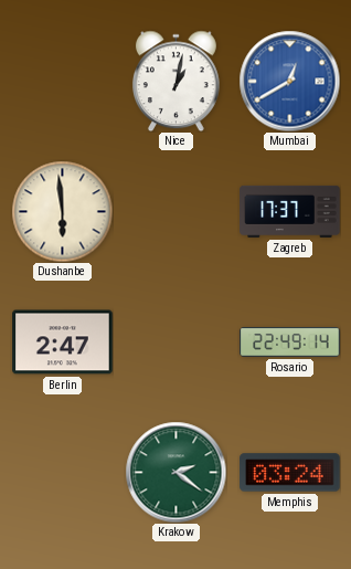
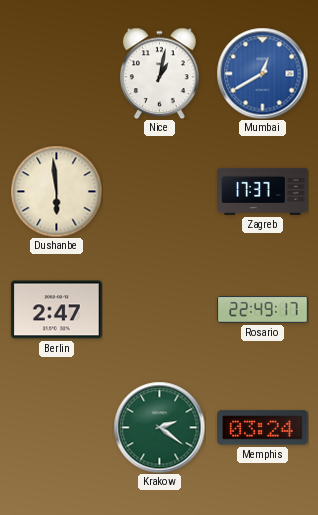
Rosario: 22:49:14 -> 22:49:17 (263, 310)
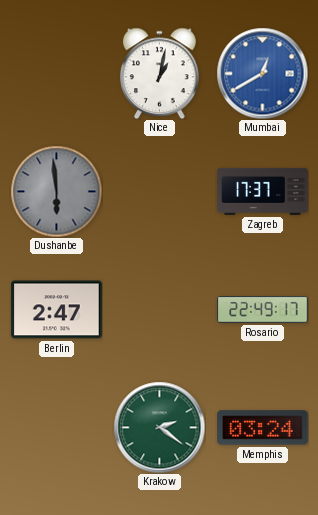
Dushanbe dial: cream -> grey (56, 191)
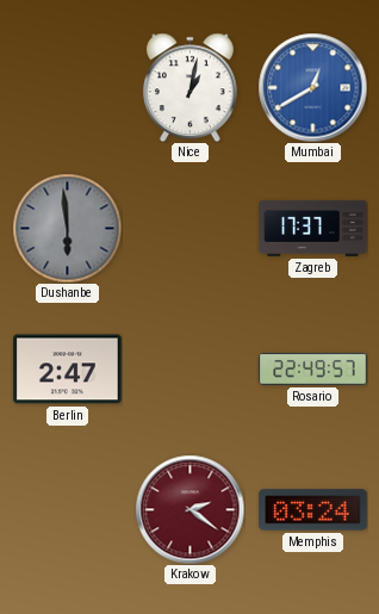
Rosario: 22:49:17 -> 22:49:57 (313, 370)
Krakow dial: green -> burgundy (189, 509)
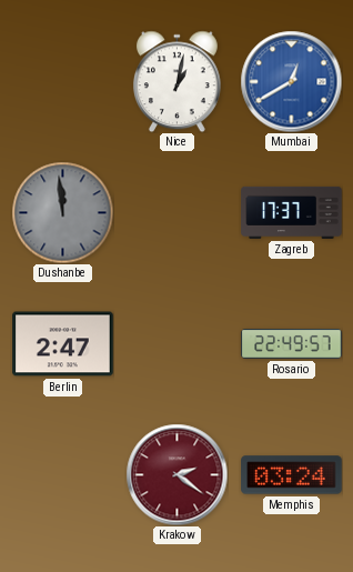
Dushanbe: 5:59 -> 11:59 (62, 212)
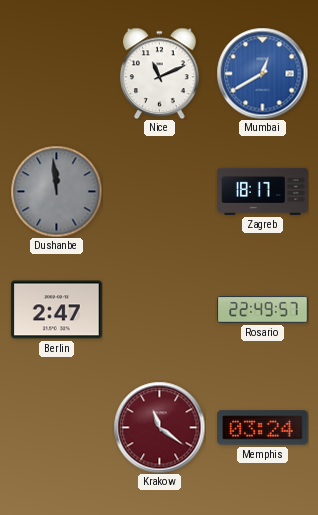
Nice: 1:02 -> 11:11 (159, 73)
Zagreb: 17:37 -> 18:17 (263, 191)
Krakow: 2:21 -> 11:21 (159, 427)
